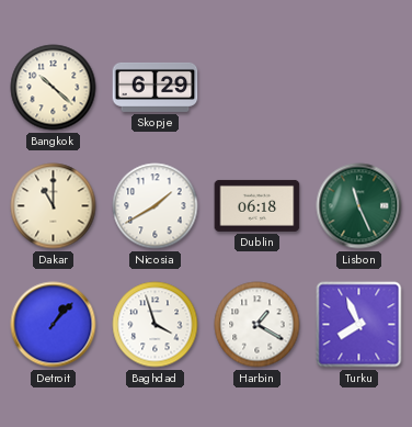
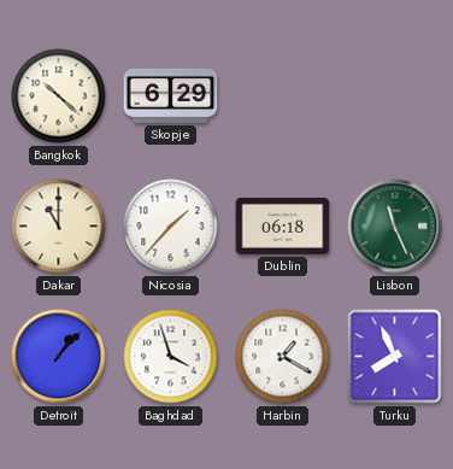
Nicosia: 1:40 -> 1:37 (171, 227)
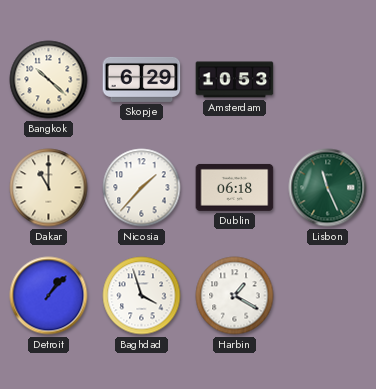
Amsterdam: none -> 10:53 (235, 80)
Turku: 7:56 -> none (395, 357)
